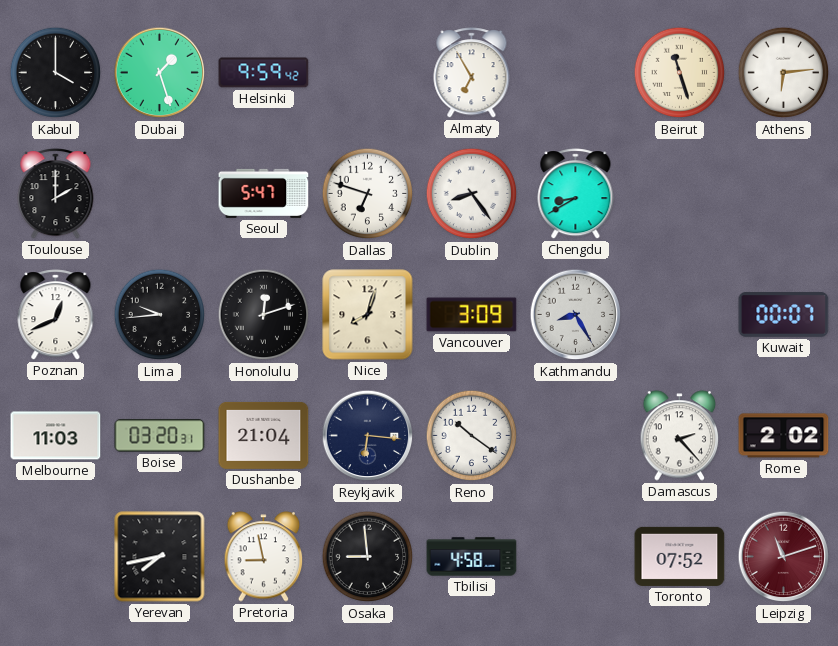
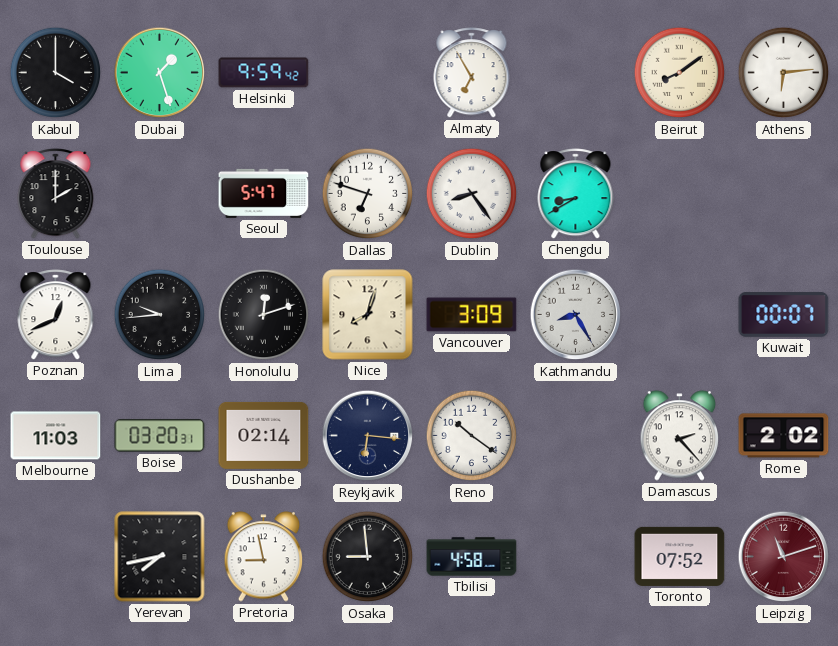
Beirut: 11:27 -> 8:09 (680, 73)
Dushanbe: 21:04 -> 02:14 (264, 435)
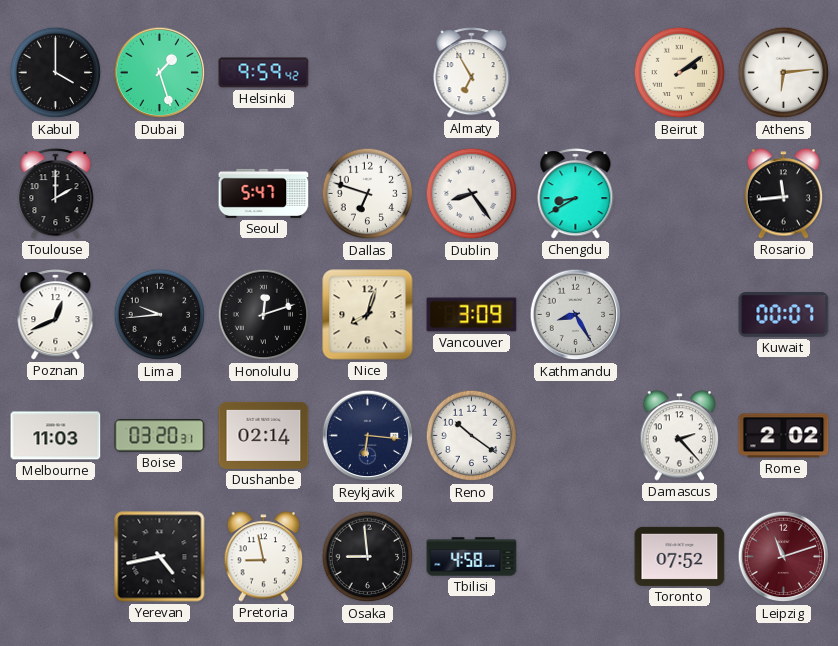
Beirut: 8:09 -> 2:09 (680, 73)
Rosario: none -> 11:44 (784, 194)
Yerevan: 7:43 -> 4:43 (160, 557)
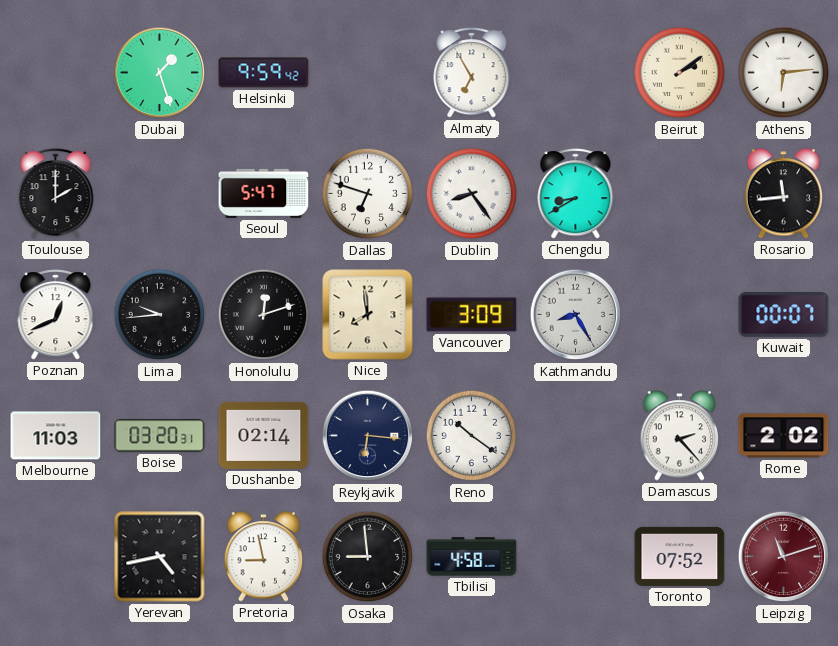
Kabul: 4:00 -> none (56, 73)
Nice: 8:03 -> 7:59 (368, 315)
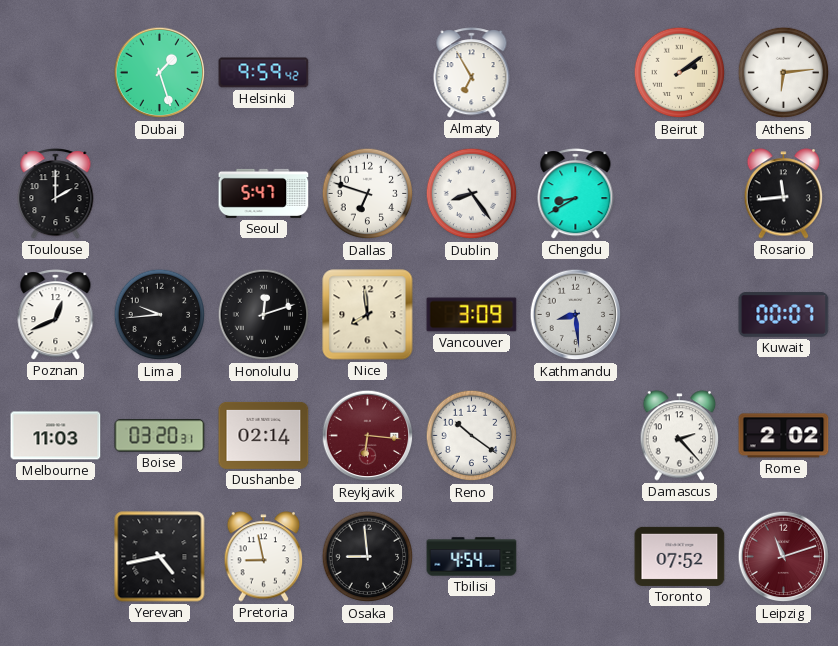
Kathmandu: 8:25 -> 8:29 (576, 315)
Reykjavik dial: navy -> burgundy (368, 436)
Tbilisi: 4:58 -> 4:54 (472, 557)
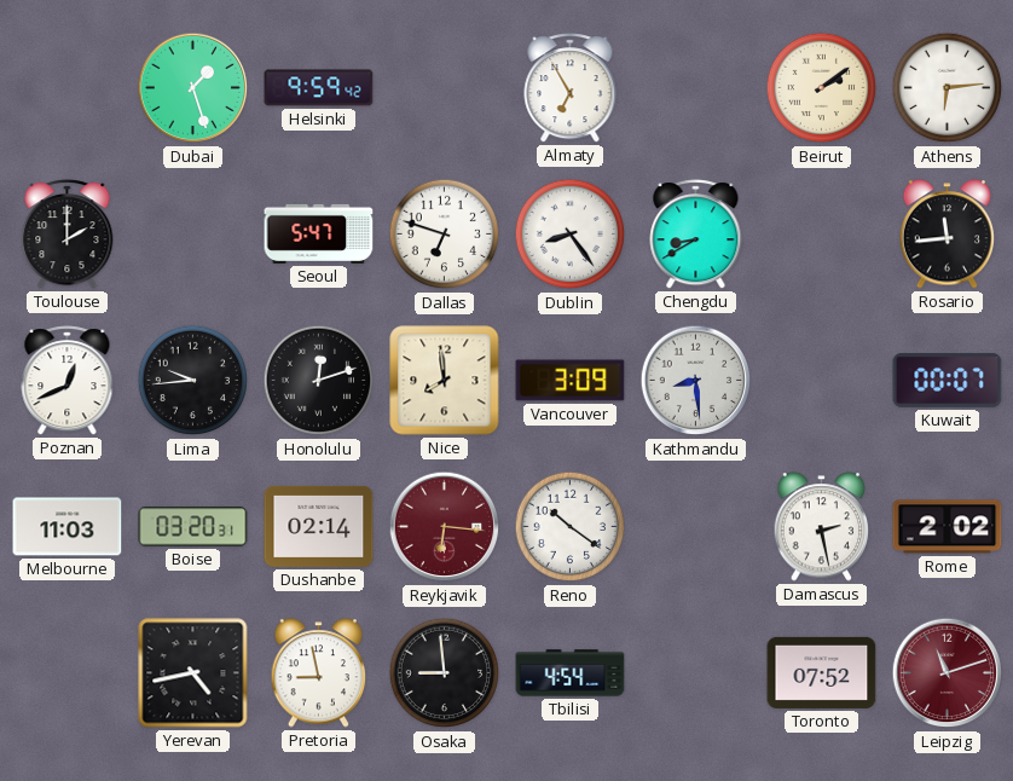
Damascus: 2:23 -> 2:28 (822, 527)
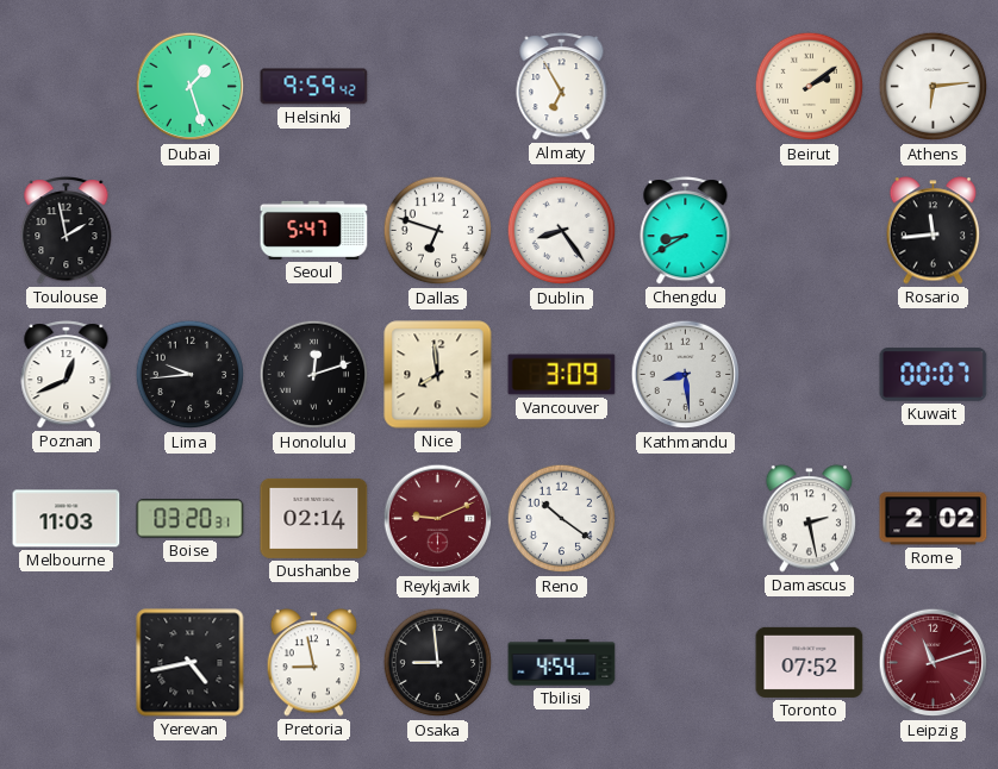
Toulouse: 2:00 -> 1:58 (67, 231)
Reykjavik: 6:16 -> 9:11 (438, 519)
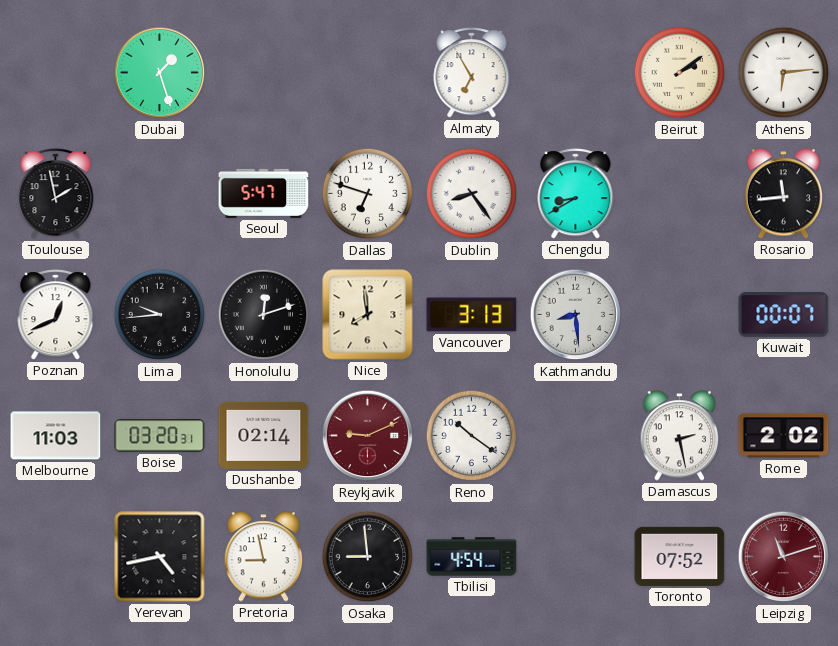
Helsinki: 9:59 -> none (314, 87)
Vancouver: 3:09 -> 3:13 (472, 315)
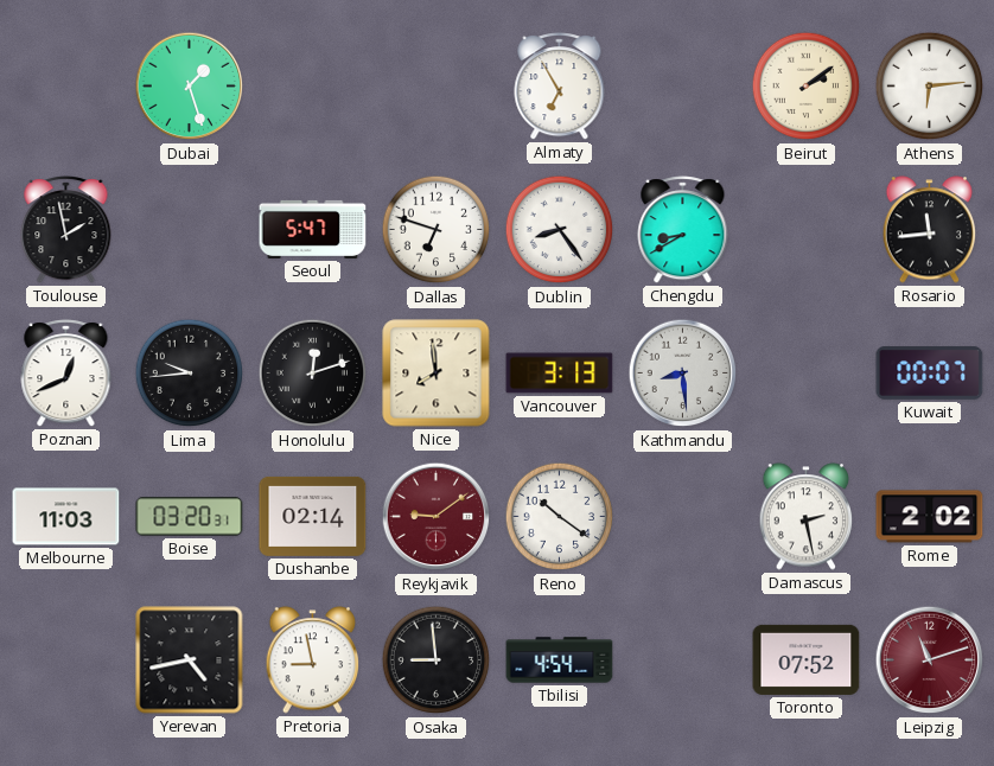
Reykjavik: 9:11 -> 9:09 (437, 517)
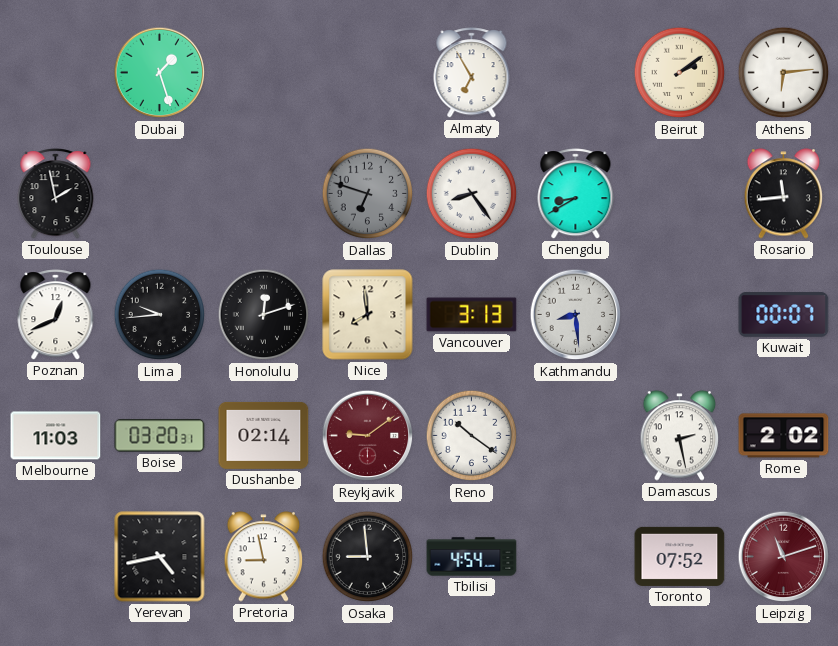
Seoul: 5:47 -> none (313, 229)
Dallas dial: white -> grey (368, 194)
